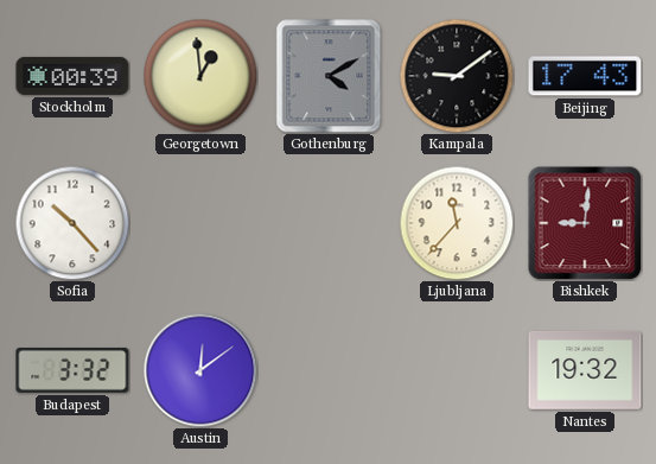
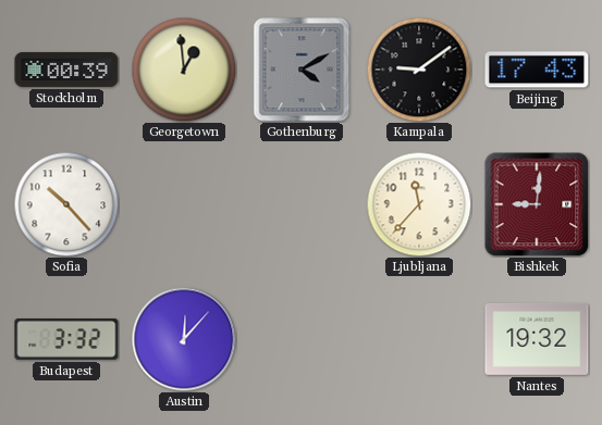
Austin: 12:09 -> 12:07 (184, 339)
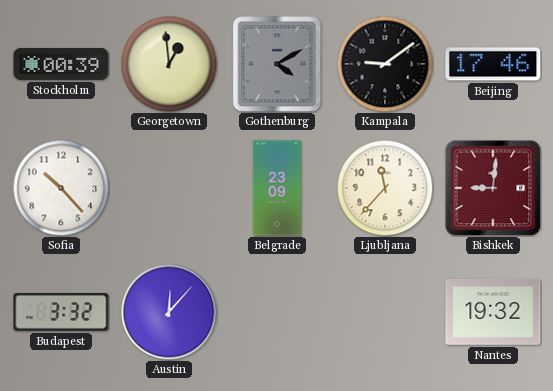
Beijing: 17:43 -> 17:46 (493, 64)
Belgrade: none -> 23:09 (277, 188)
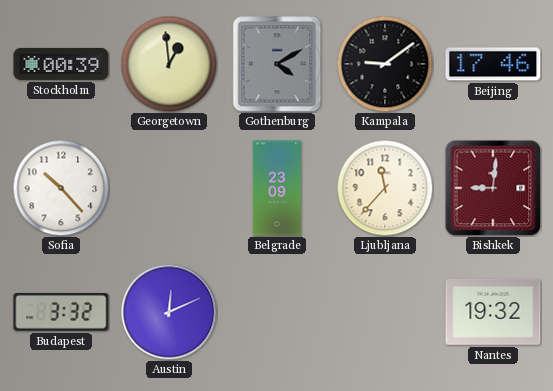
Austin: 12:07 -> 12:11 (169, 312)
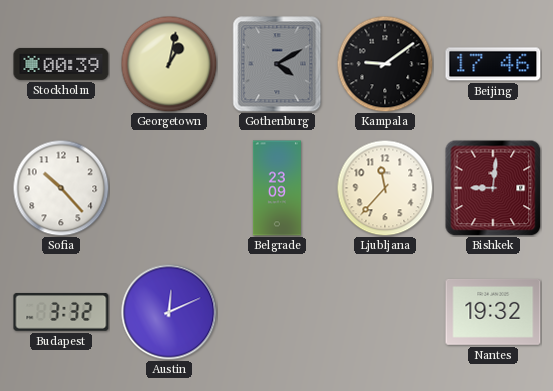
Georgetown: 12:59 -> 1:02 (169, 64)
